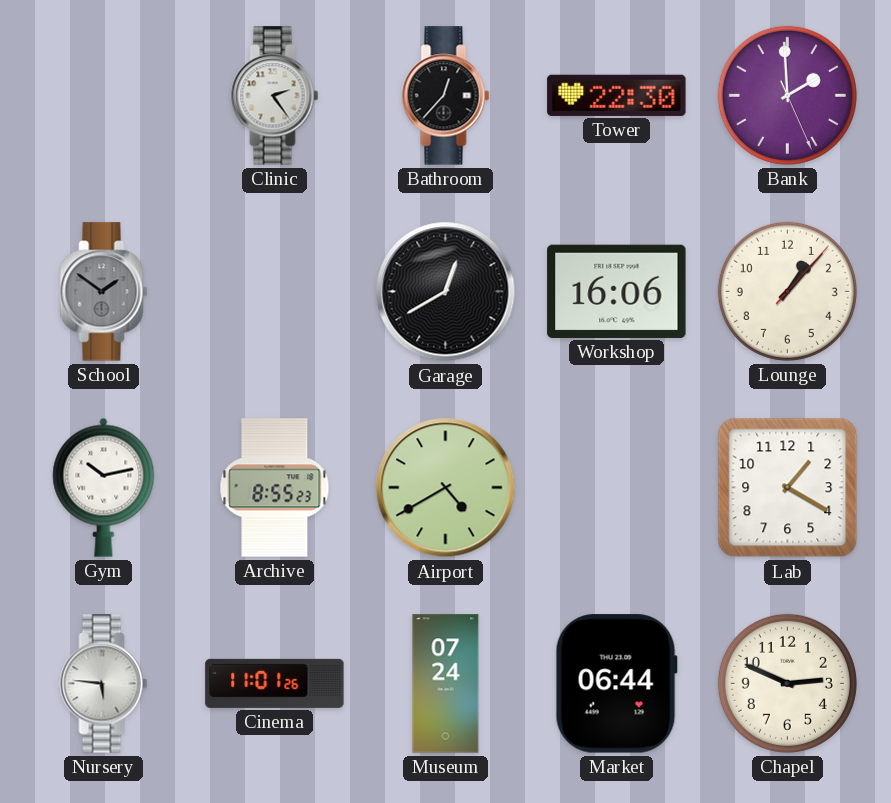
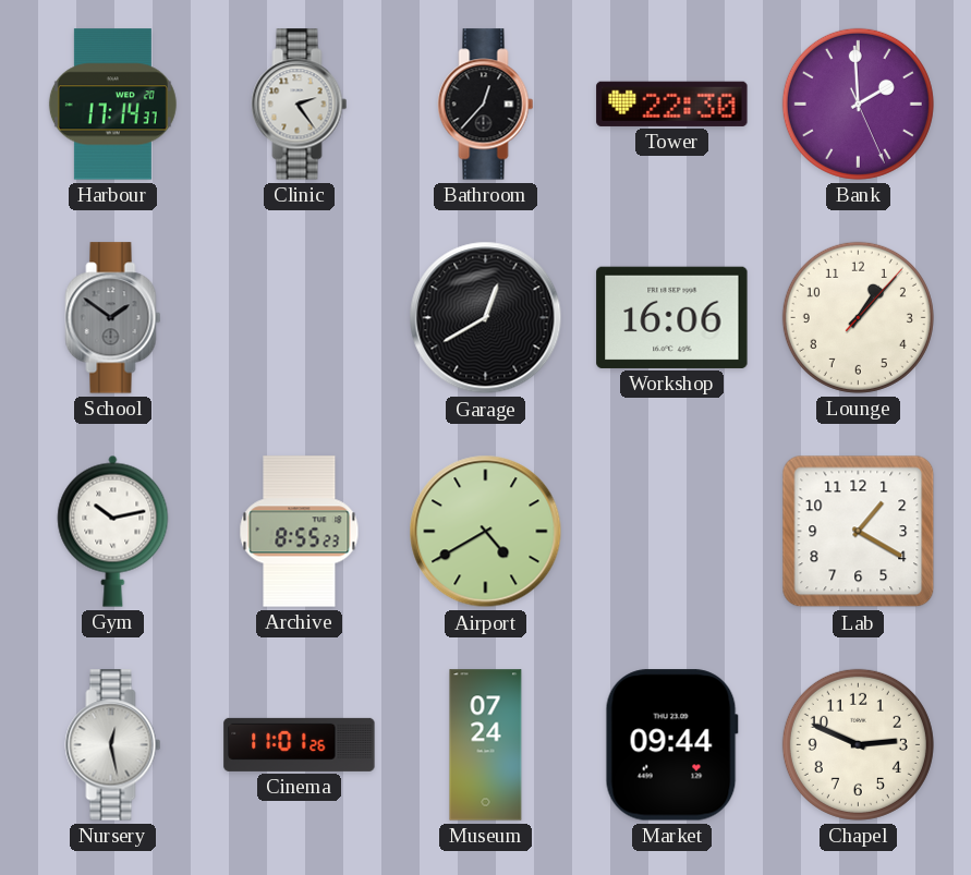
Harbour: none -> 17:14 (112, 105)
Nursery: 5:46 -> 12:28 (113, 745)
Market: 06:44 -> 09:44 (671, 745)
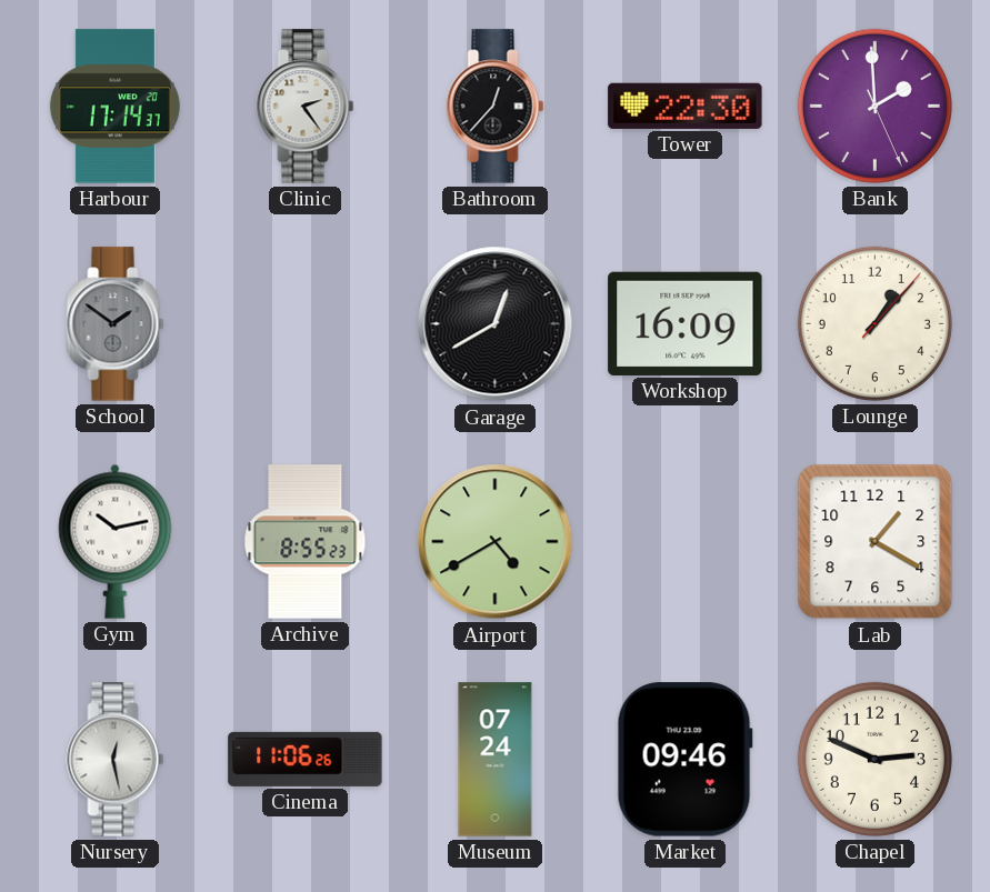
Workshop: 16:06 -> 16:09 (686, 323)
Cinema: 11:01 -> 11:06 (306, 759)
Market: 09:44 -> 09:46 (684, 760)
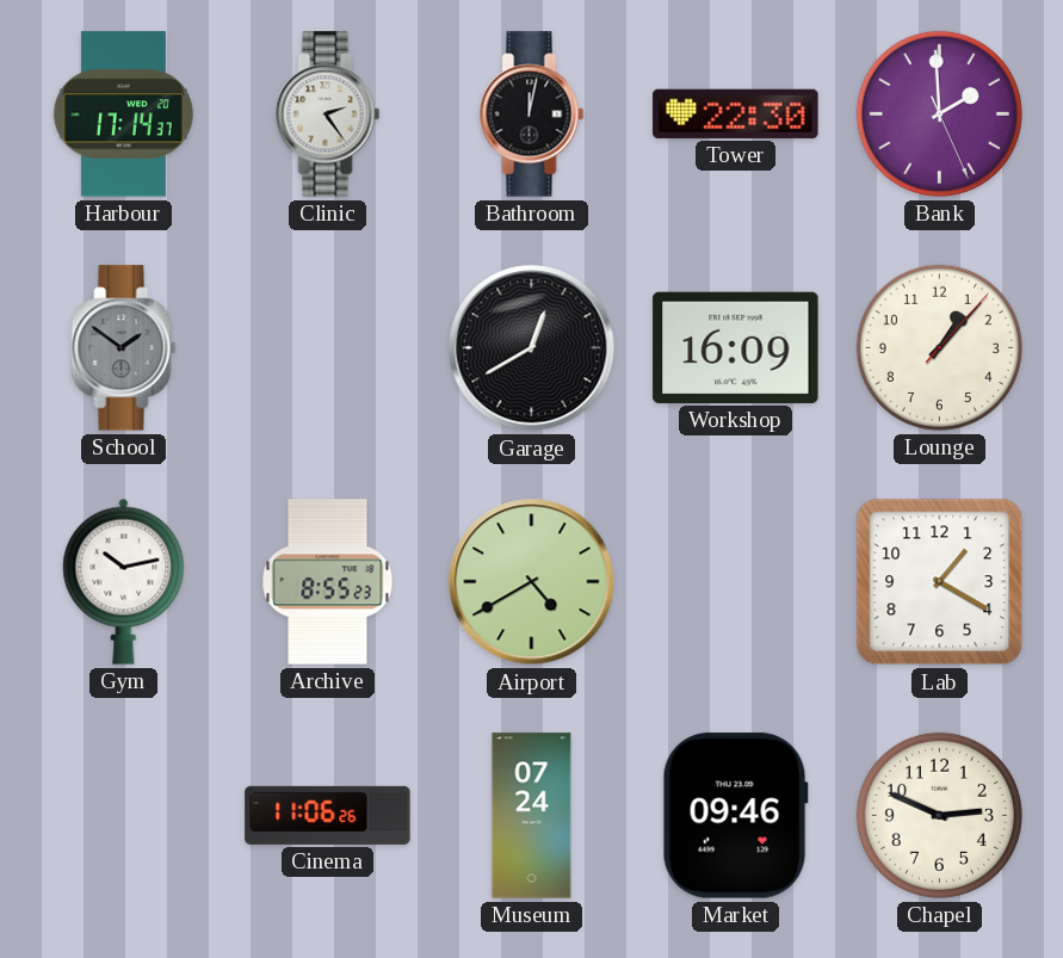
Bathroom: 12:37 -> 12:02 (532, 115)
Nursery: 12:28 -> none (116, 760)
